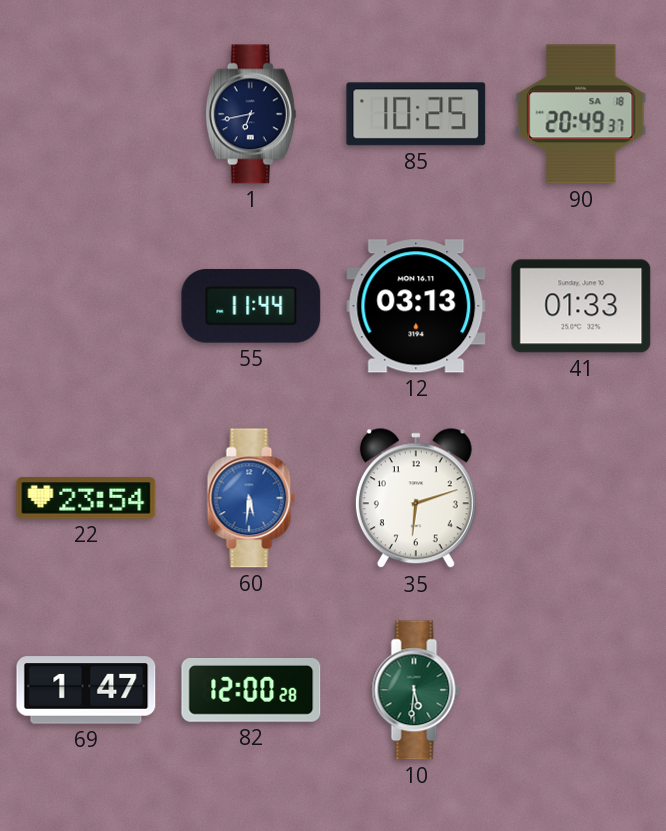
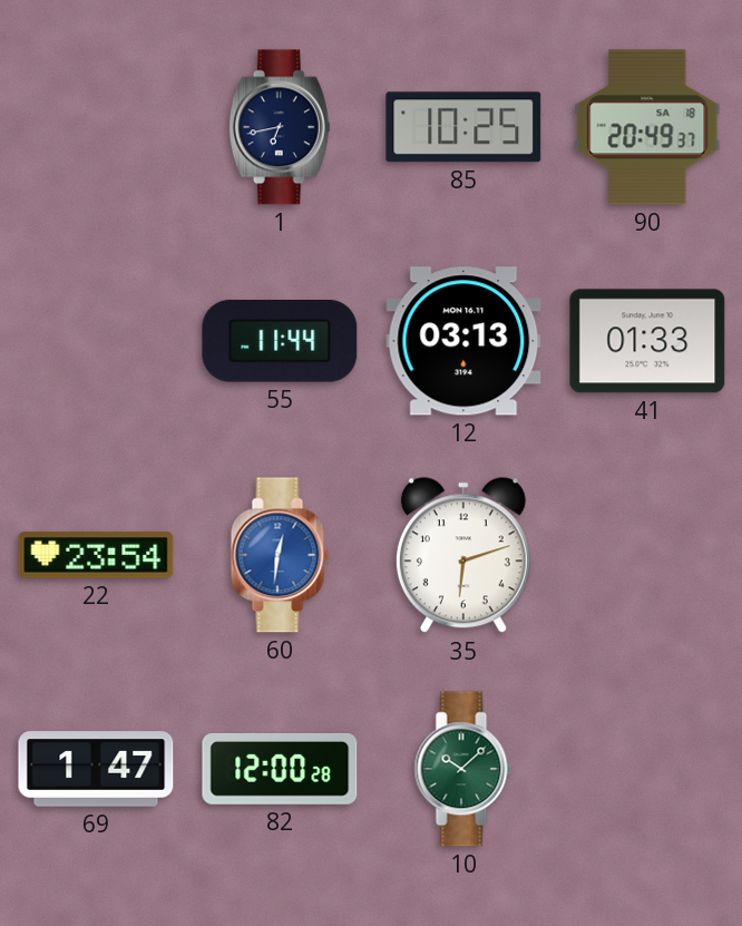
60: 5:31 -> 12:31 (280, 555)
10: 5:31 -> 10:08 (463, 769)
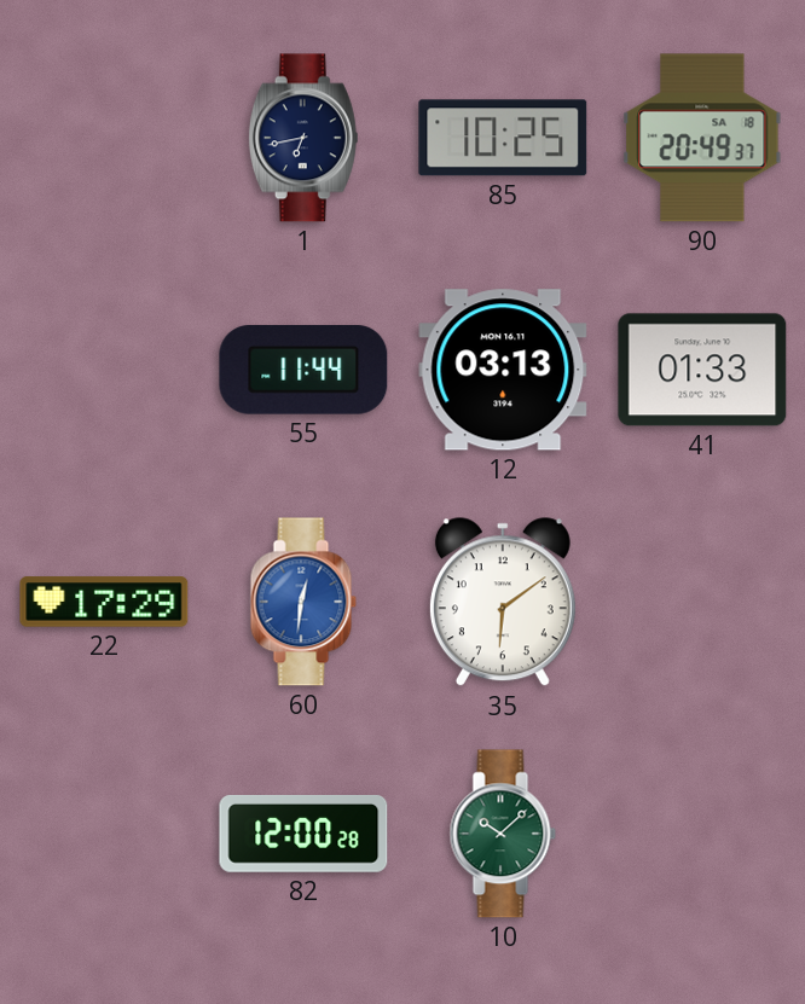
22: 23:54 -> 17:29 (104, 602)
35: 6:12 -> 6:09 (503, 603)
69: 1:47 -> none (96, 769)
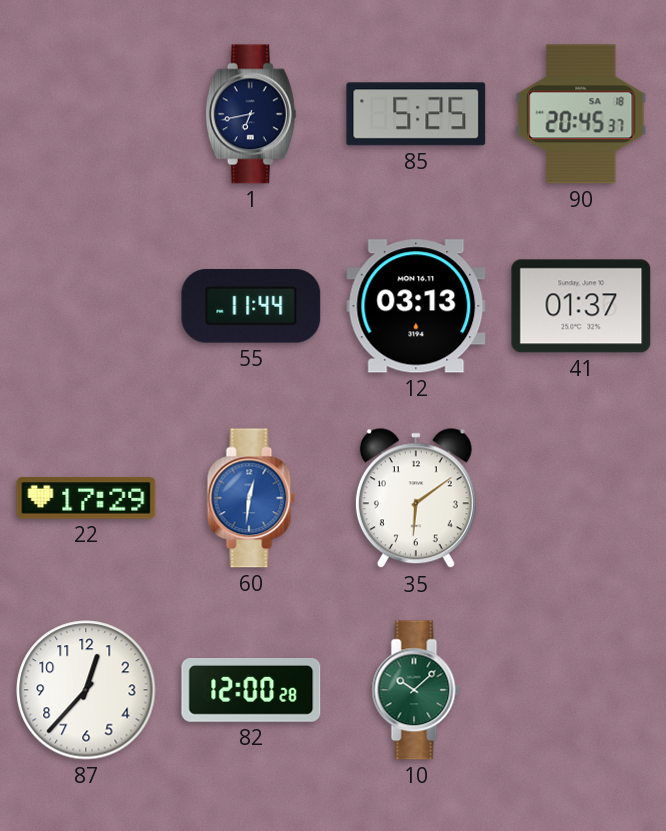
85: 10:25 -> 5:25 (416, 114)
90: 20:49 -> 20:45 (581, 114)
41: 01:33 -> 01:37 (581, 306)
87: none -> 12:37 (86, 690)
